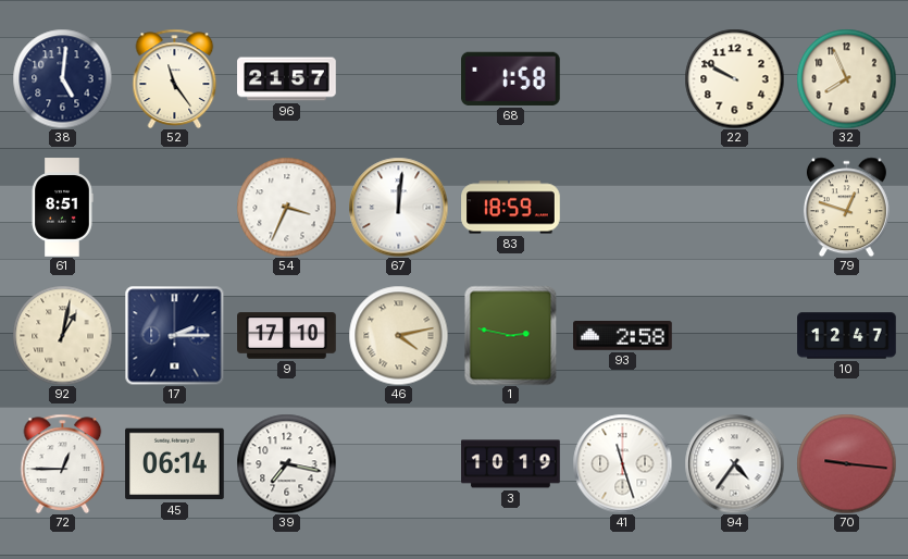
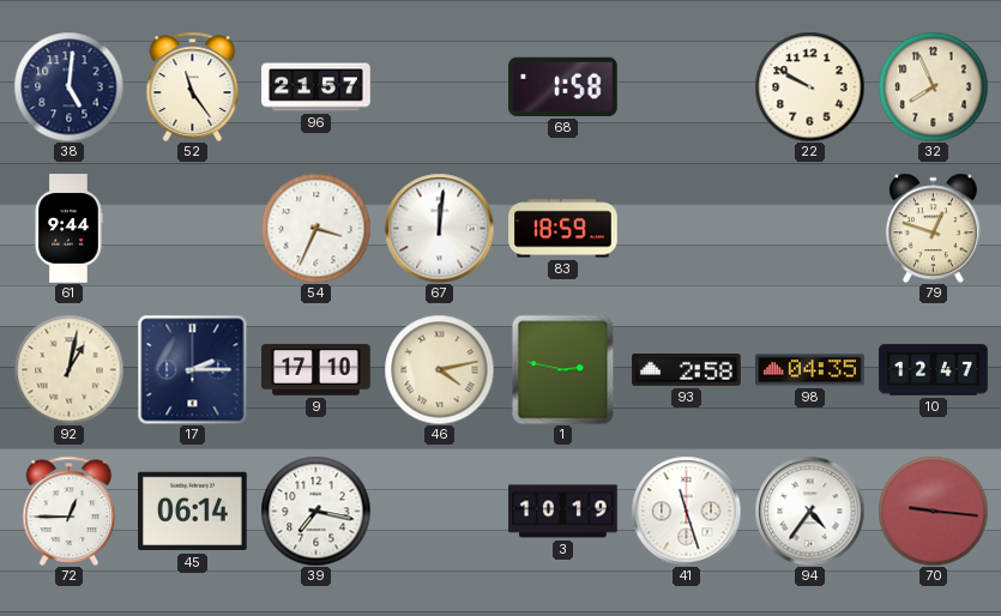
61: 8:51 -> 9:44 (68, 229)
98: none -> 04:35 (810, 370)
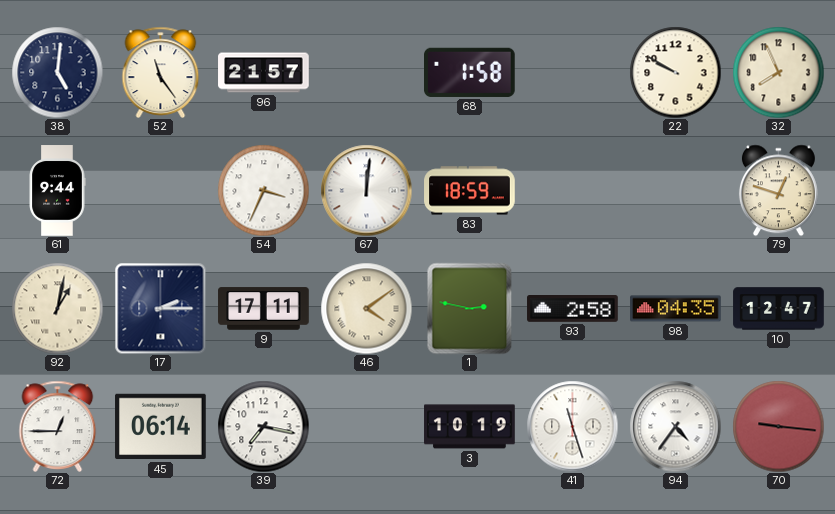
9: 17:10 -> 17:11 (264, 309)
46: 4:13 -> 4:09 (366, 308)
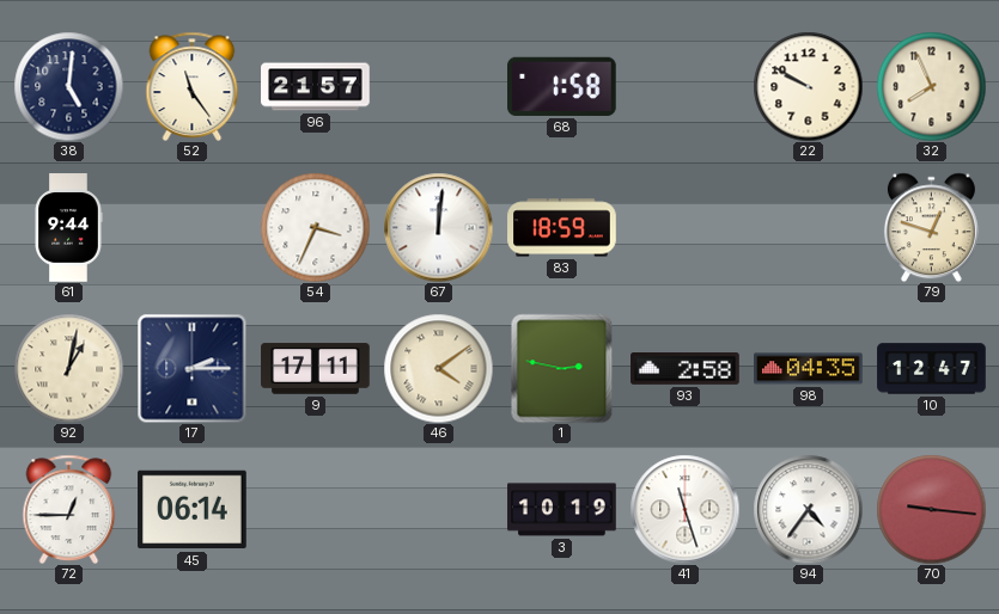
39: 7:17 -> none (263, 426)
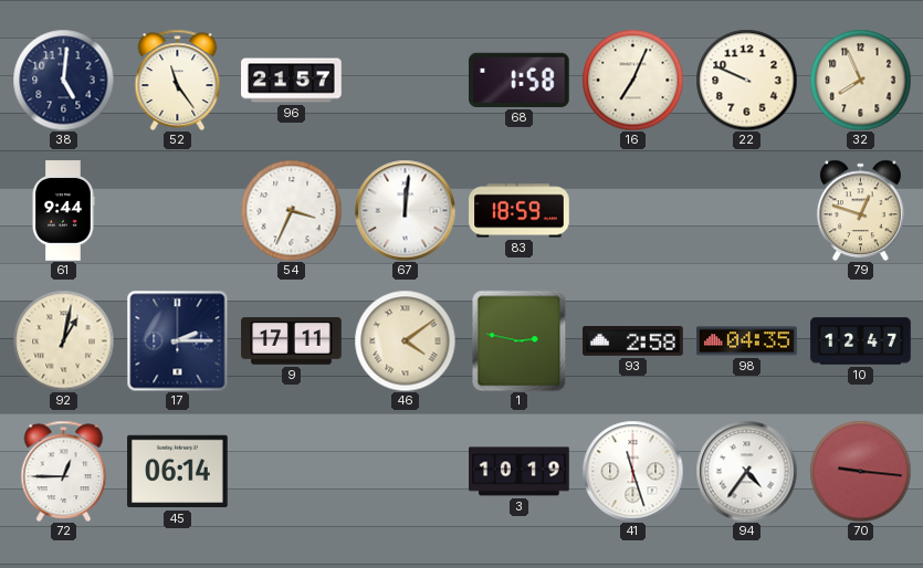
16: none -> 7:04 (632, 80)
22: 9:50 -> 9:49 (746, 80)
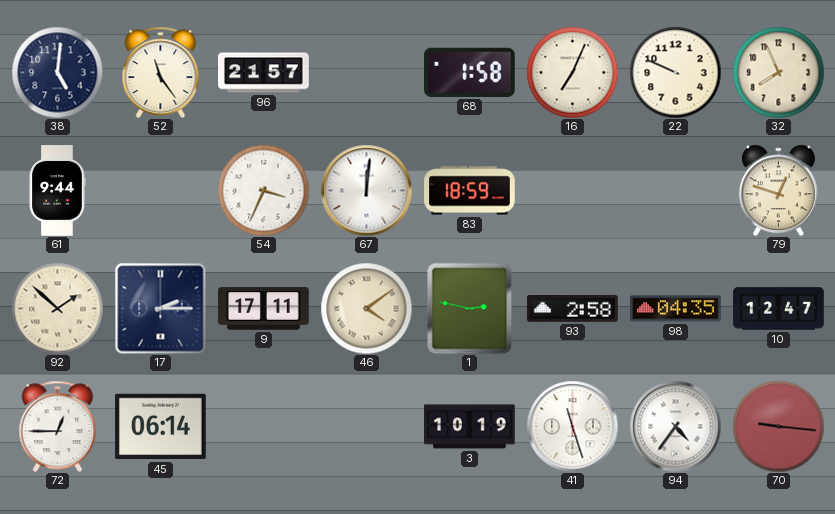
92: 1:02 -> 1:52 (57, 308)
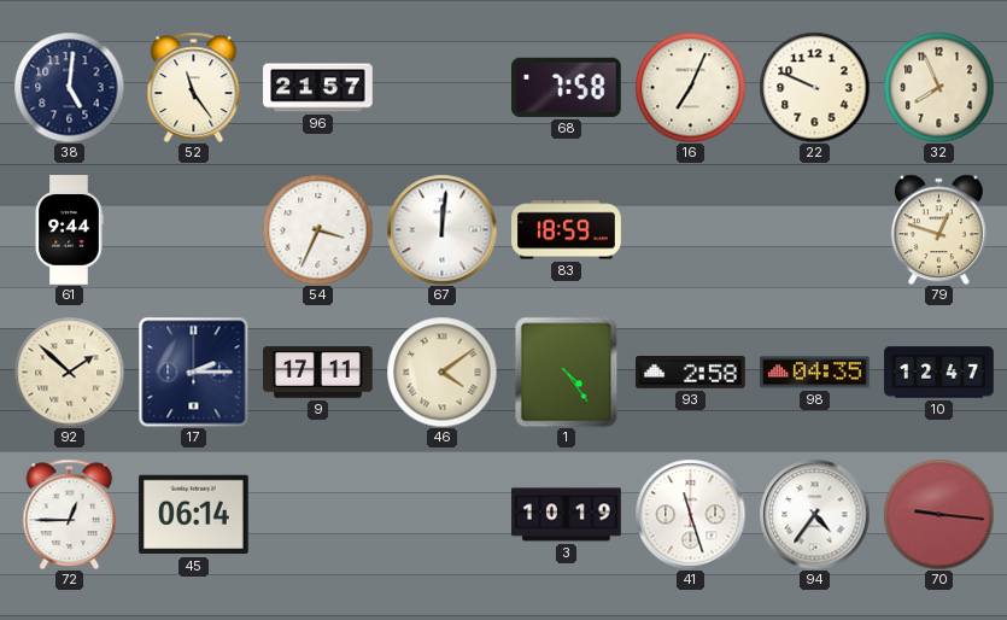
68: 1:58 -> 7:58 (567, 87)
1: 2:47 -> 4:24 (567, 372)
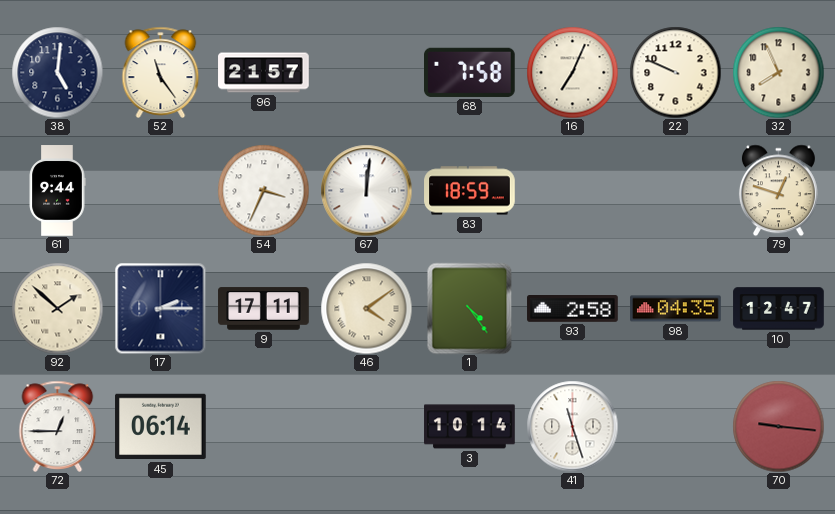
3: 10:19 -> 10:14 (470, 427)
94: 4:36 -> none (814, 514)
